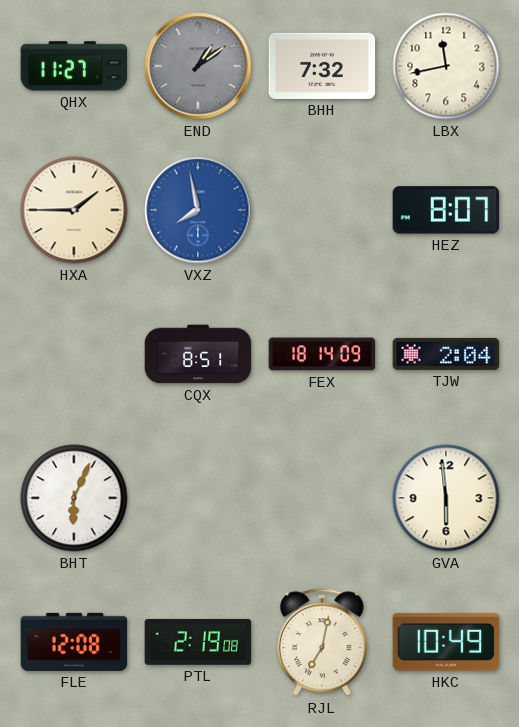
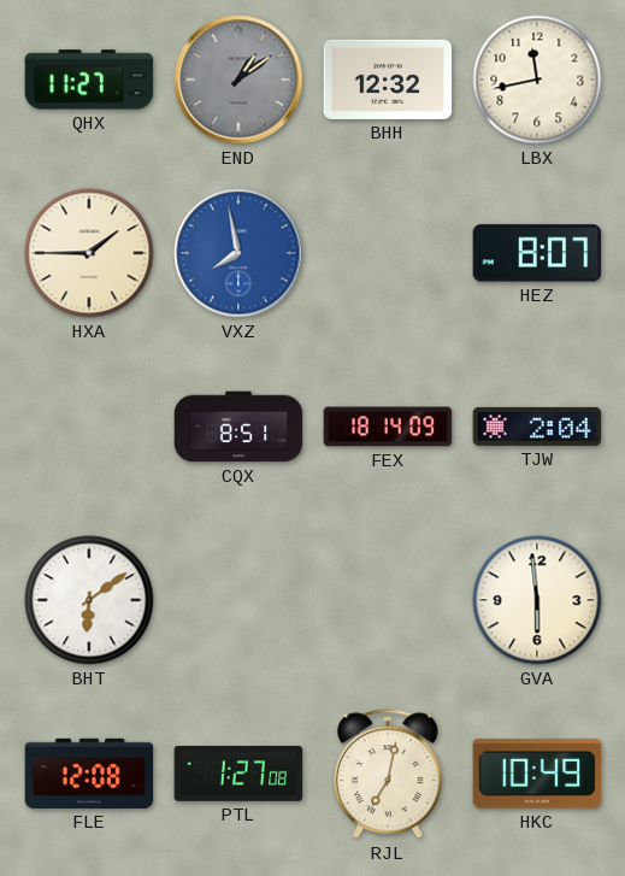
BHH: 7:32 -> 12:32 (388, 80)
BHT: 6:04 -> 6:09 (89, 600)
PTL: 2:19 -> 1:27 (238, 774)
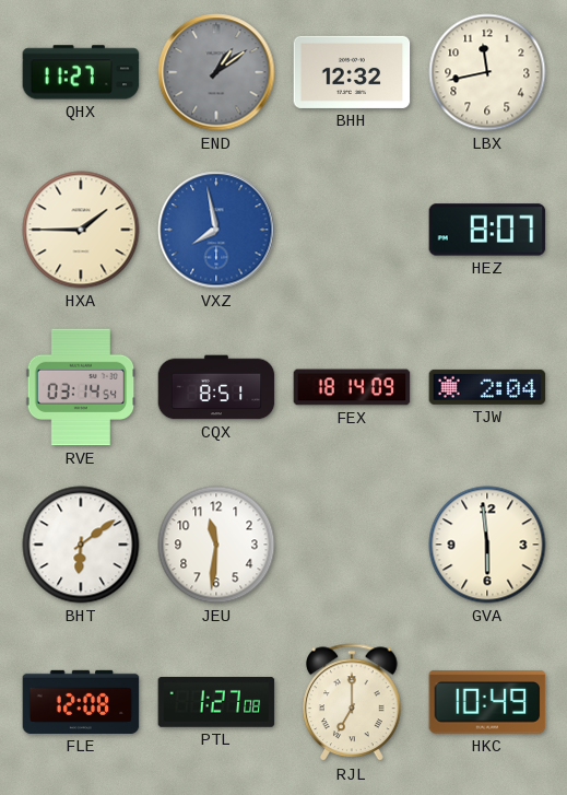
RVE: none -> 03:14 (81, 387)
JEU: none -> 11:31 (216, 545)
RJL: 7:02 -> 7:00 (352, 703)
